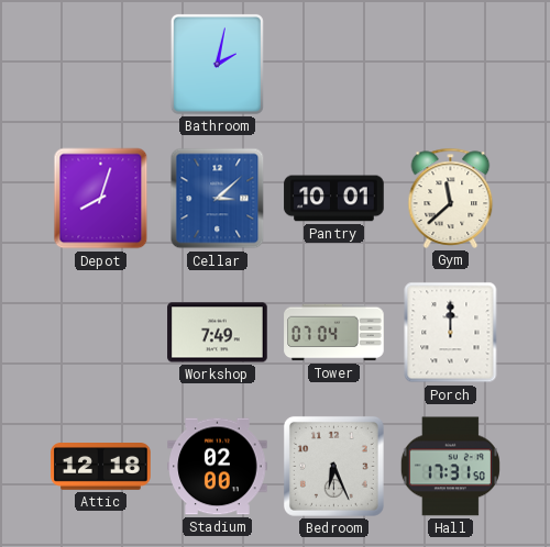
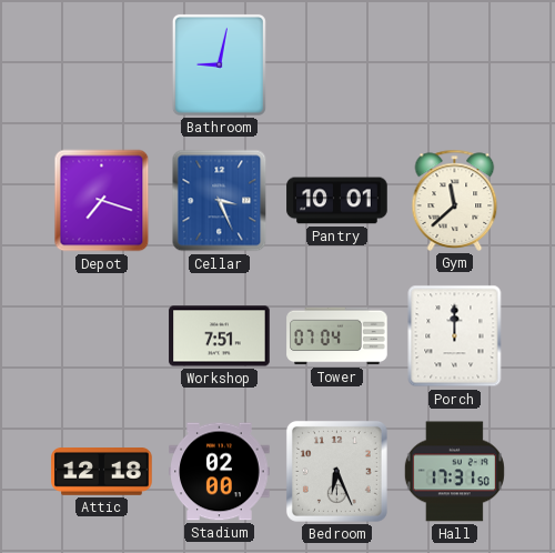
Bathroom: 2:02 -> 9:02 (219, 64)
Depot: 8:03 -> 7:18 (102, 201)
Cellar: 3:08 -> 3:26 (220, 201)
Workshop: 7:49 -> 7:51 (220, 336)
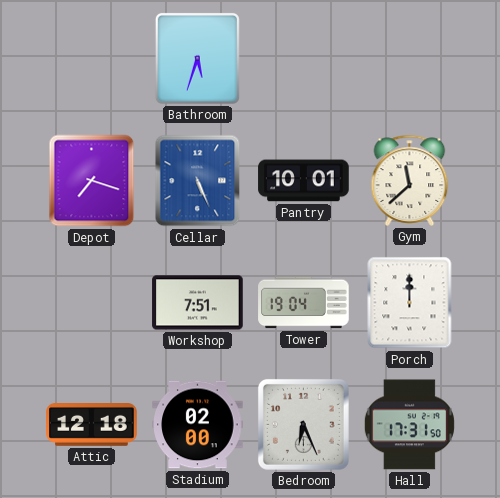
Bathroom: 9:02 -> 5:33 (197, 58)
Cellar: 3:26 -> 5:26 (198, 181)
Tower: 07:04 -> 19:04 (304, 303)
